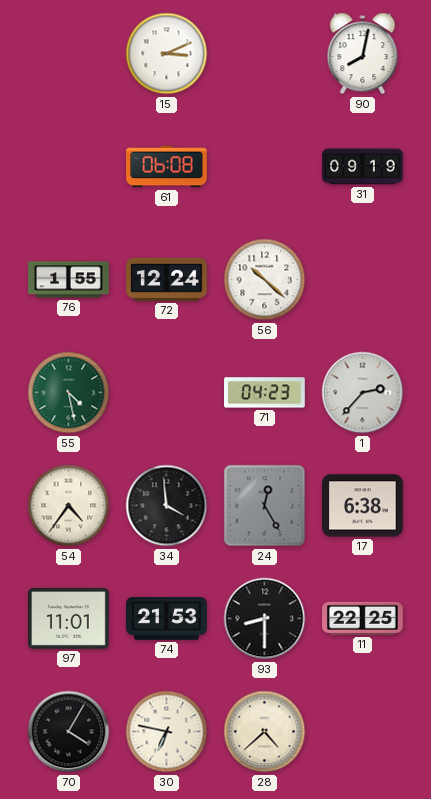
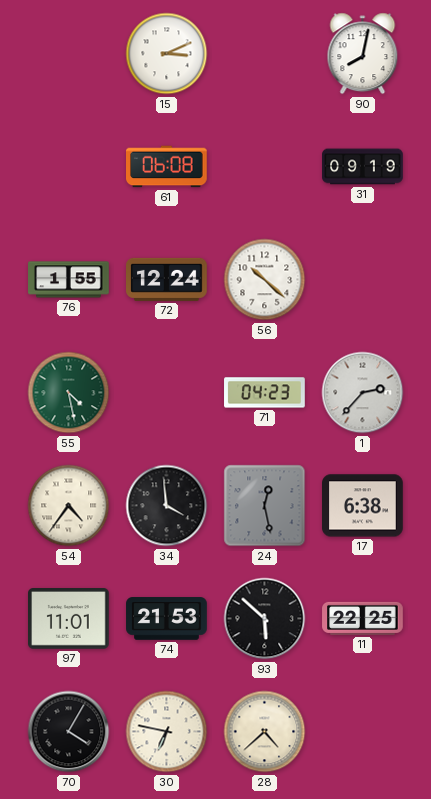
24: 12:25 -> 12:28 (265, 506)
93: 8:30 -> 5:52 (265, 619)
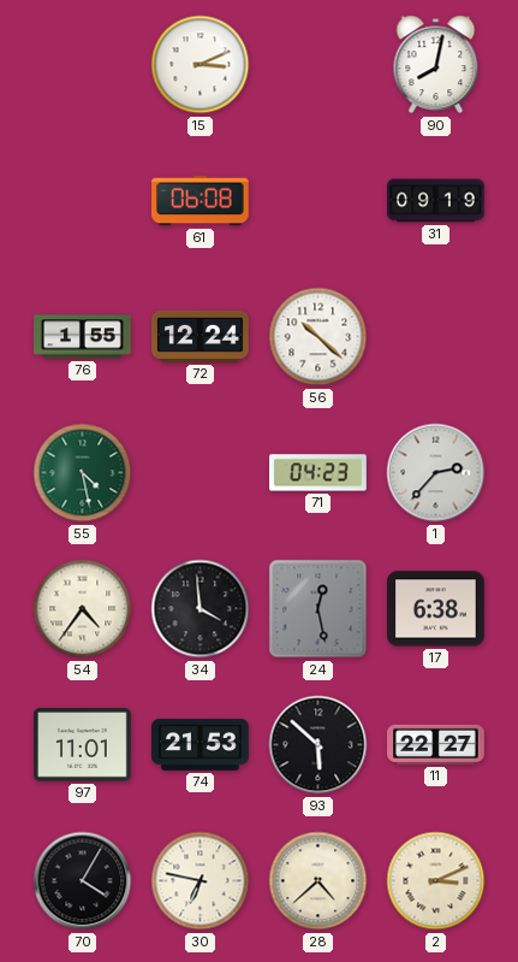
11: 22:25 -> 22:27 (436, 744)
2: none -> 3:11 (436, 881)
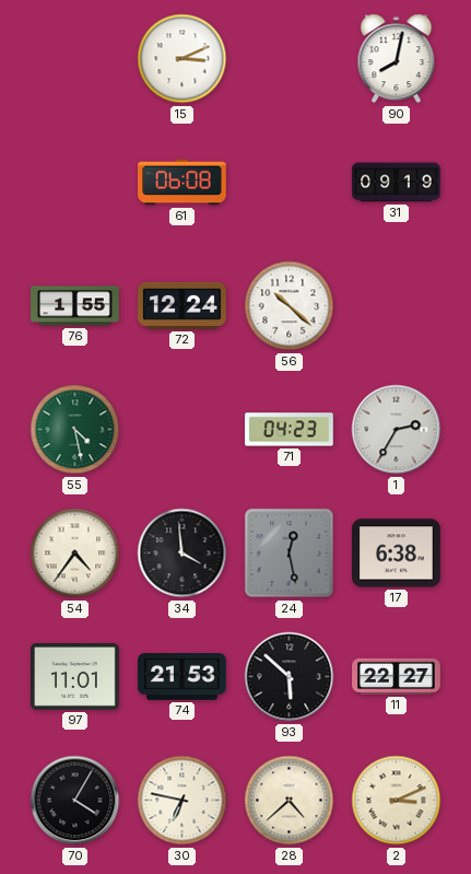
1: 2:37 -> 2:35 (397, 430)
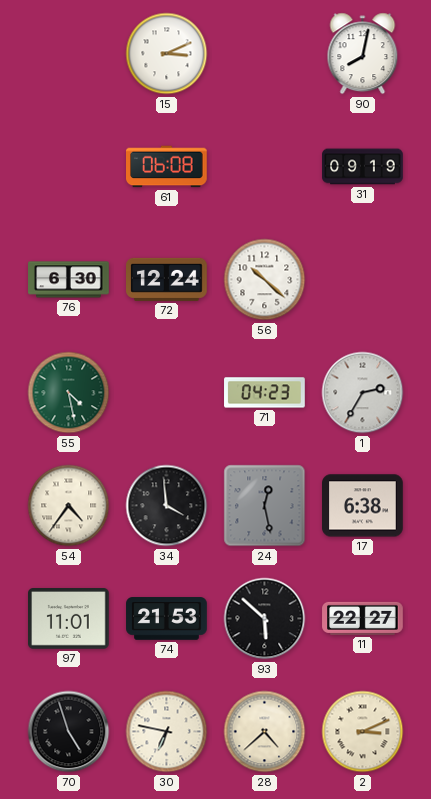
76: 1:55 -> 6:30 (69, 280)
70: 4:05 -> 4:57 (69, 732)
